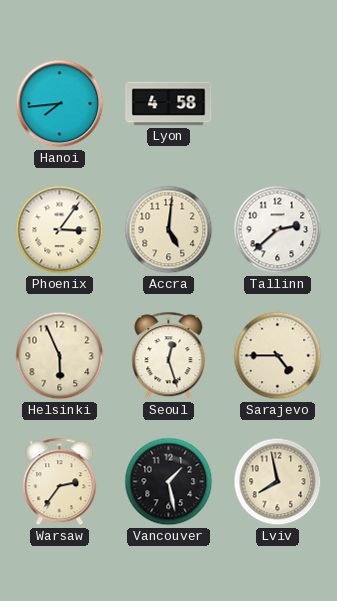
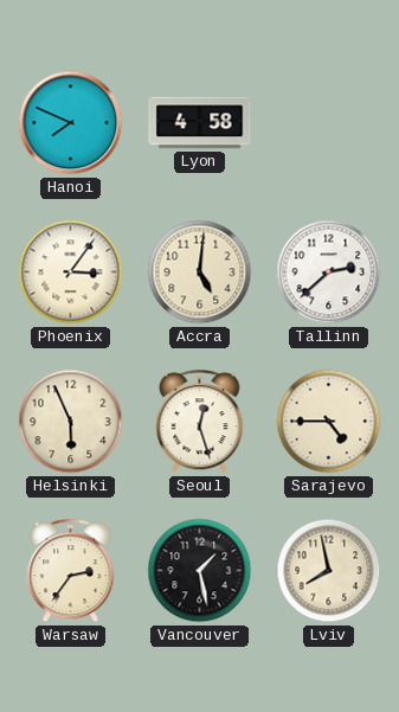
Hanoi: 7:44 -> 7:49 (71, 123)
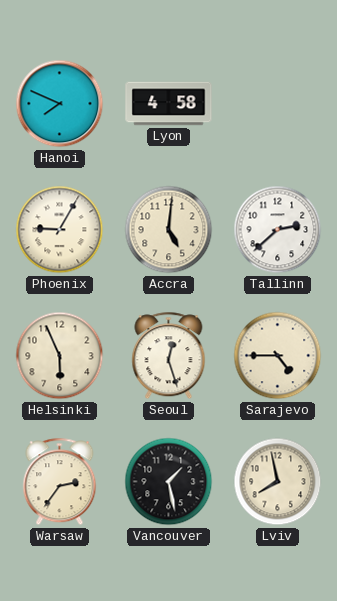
Phoenix: 3:06 -> 9:05 (60, 230)
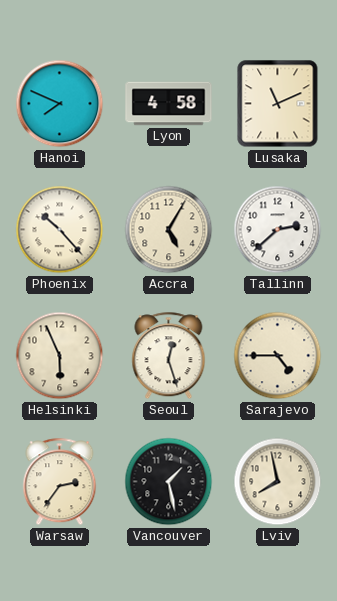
Lusaka: none -> 11:11 (278, 104)
Phoenix: 9:05 -> 10:23 (60, 230)
Accra: 5:01 -> 5:05 (169, 230)
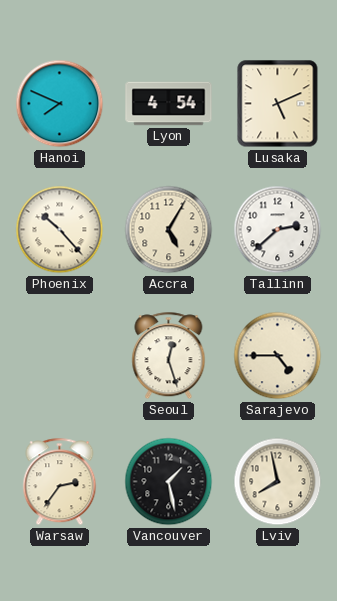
Lyon: 4:58 -> 4:54 (169, 104)
Lusaka: 11:11 -> 5:11 (278, 104)
Helsinki: 5:56 -> none (60, 356)
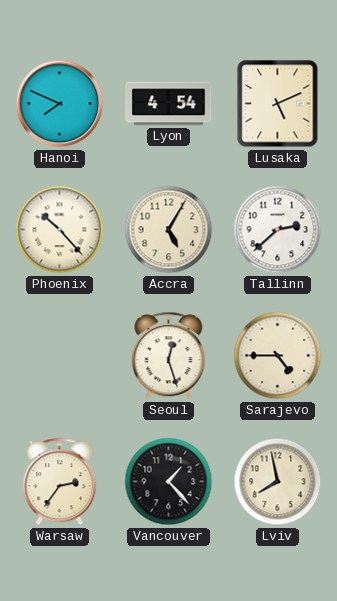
Vancouver: 1:28 -> 1:23 (169, 482)
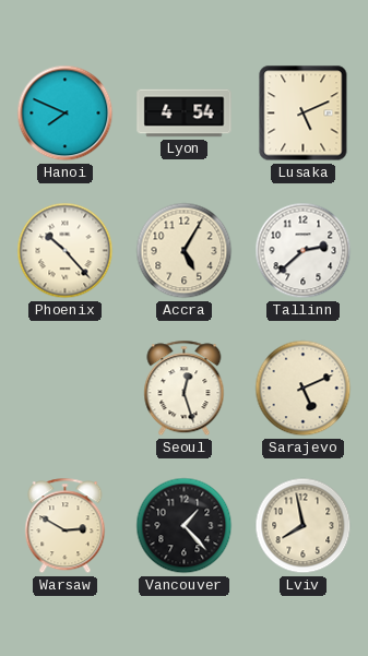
Sarajevo: 4:45 -> 5:11 (304, 389)
Warsaw: 2:36 -> 2:50 (66, 526)
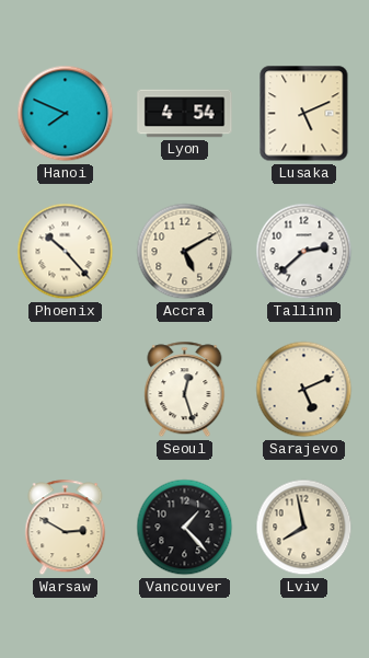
Accra: 5:05 -> 5:10 (185, 252)
